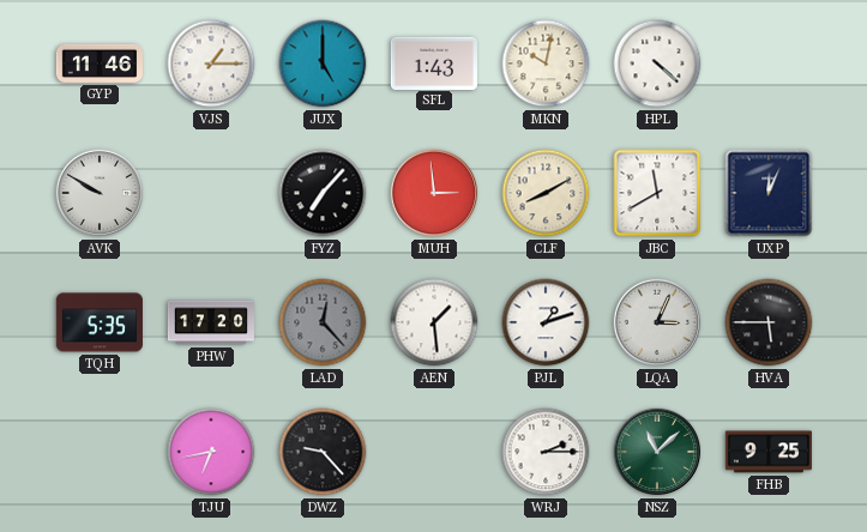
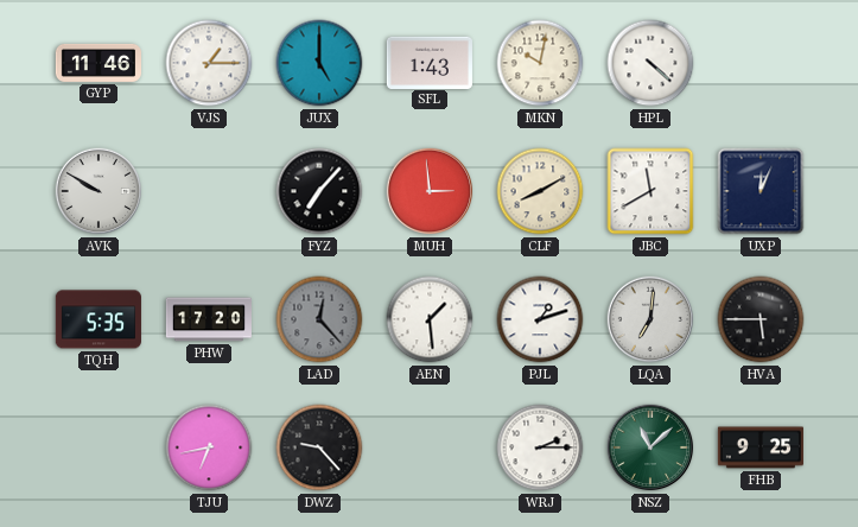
LQA: 3:04 -> 7:01 (650, 319)
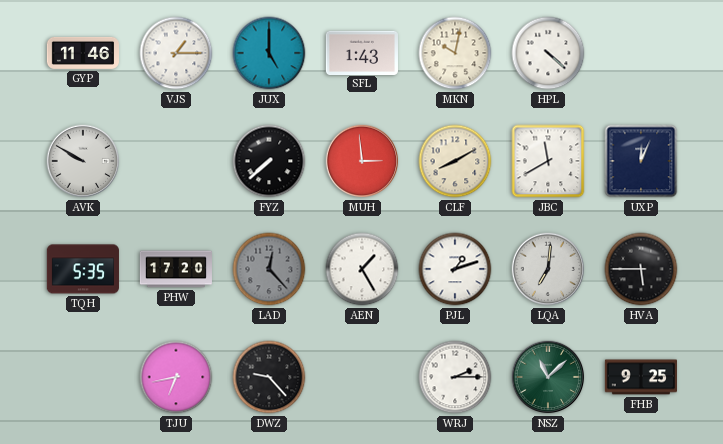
FYZ: 7:07 -> 7:38 (269, 161)
AEN: 1:29 -> 1:25 (362, 269)
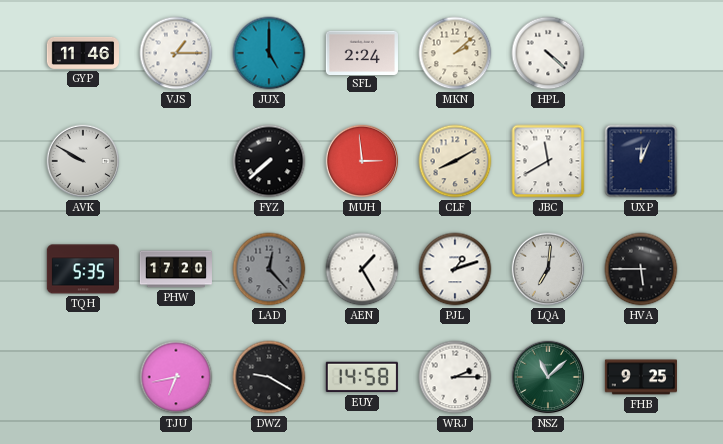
SFL: 1:43 -> 2:24 (362, 52)
MKN: 10:02 -> 2:08 (455, 53)
DWZ: 9:23 -> 9:20 (269, 377)
EUY: none -> 14:58 (362, 377)
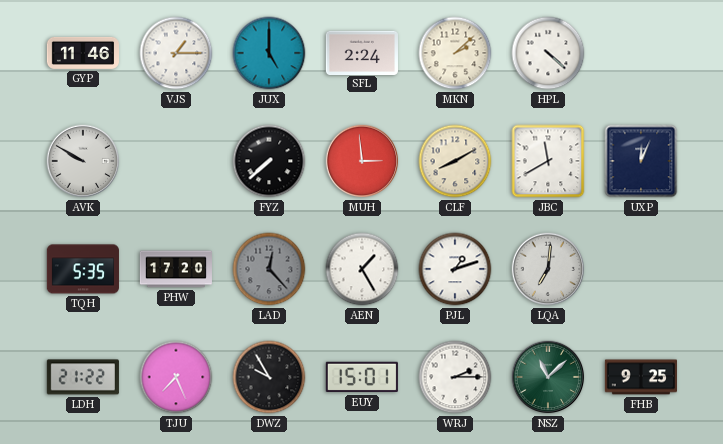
HVA: 5:45 -> none (641, 269)
LDH: none -> 21:22 (83, 377)
TJU: 6:43 -> 7:26 (176, 377)
DWZ: 9:20 -> 9:55 (269, 377)
EUY: 14:58 -> 15:01 (362, 377)
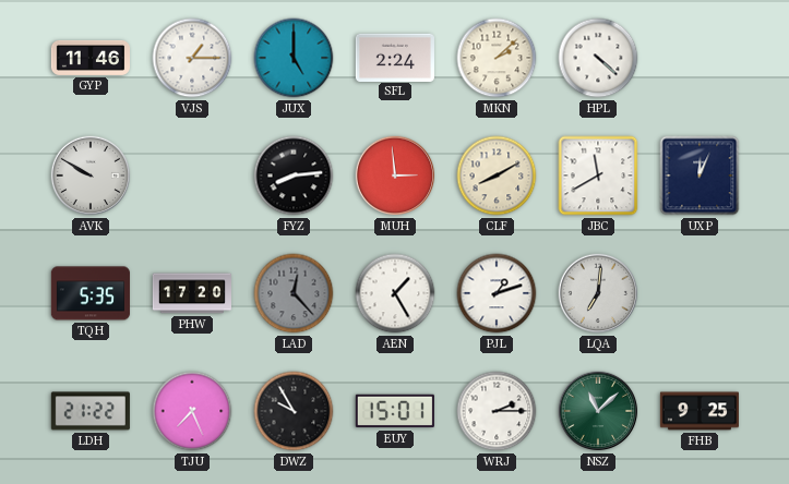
FYZ: 7:38 -> 8:14 (294, 176)
